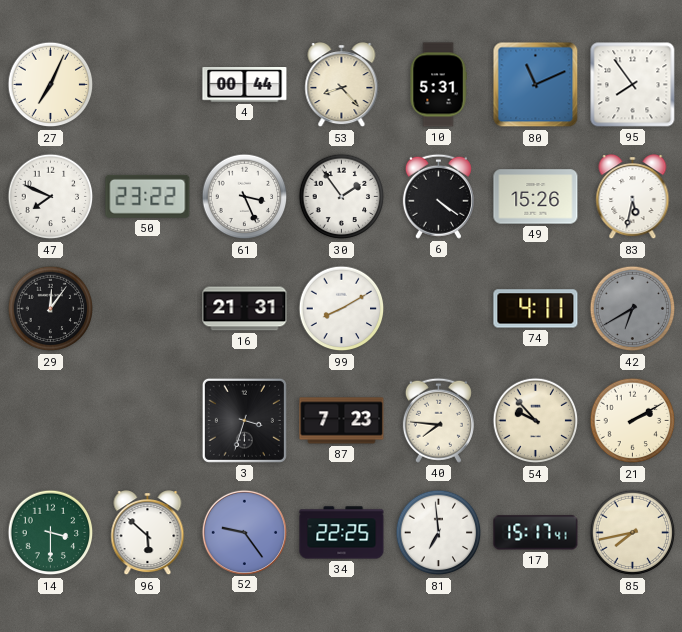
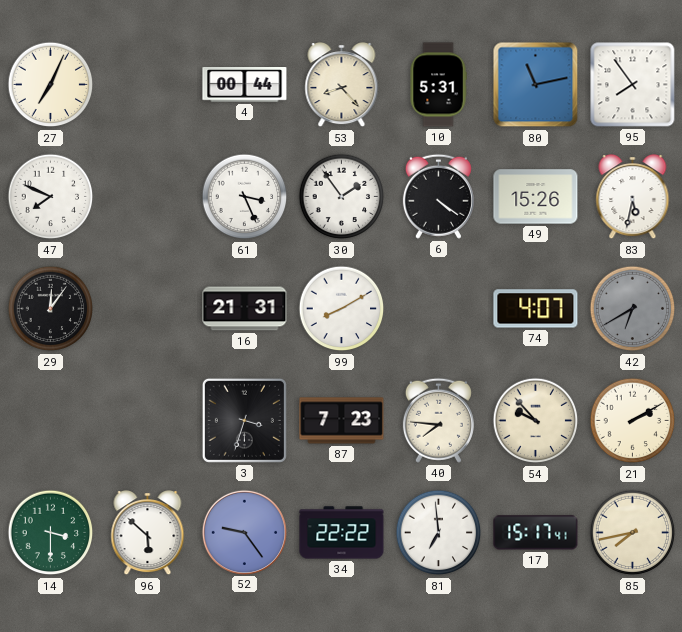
80: 11:11 -> 11:13 (536, 85)
50: 23:22 -> none (148, 196)
74: 4:11 -> 4:07 (536, 309)
34: 22:25 -> 22:22 (342, 533)
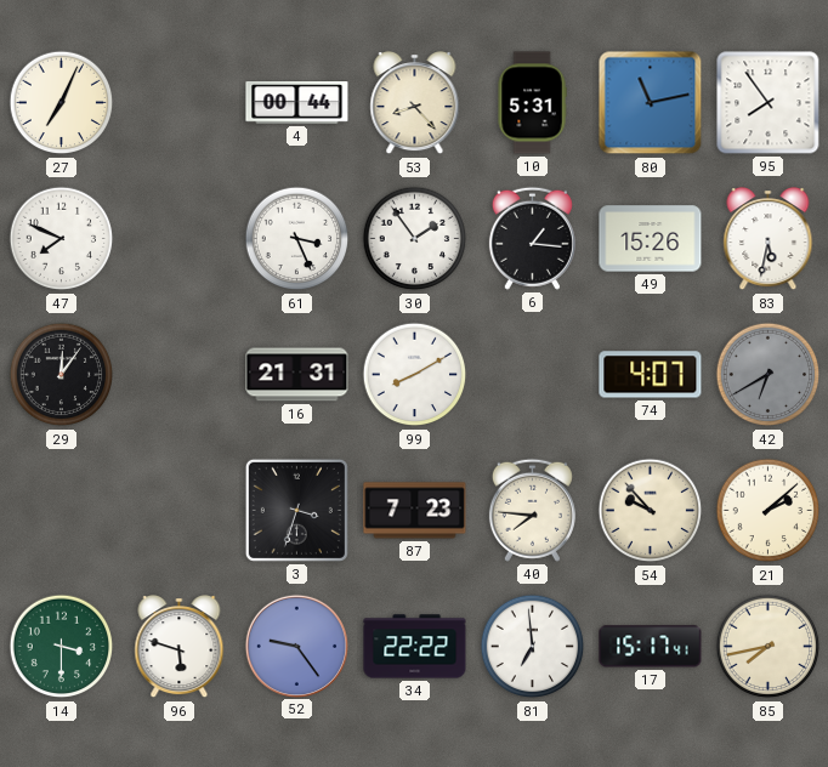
6: 4:21 -> 1:16 (532, 238)
21: 2:10 -> 2:08 (769, 511)
96: 5:52 -> 5:48 (180, 647)
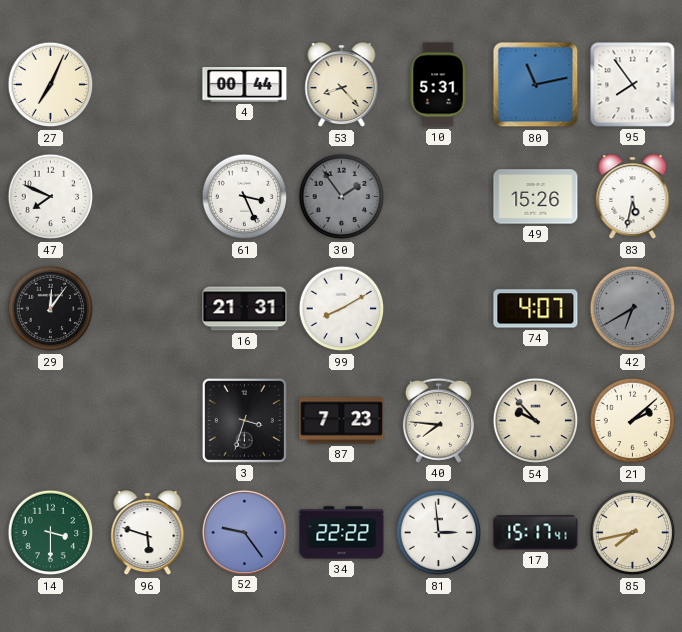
30 dial: white -> grey (342, 197)
6: 1:16 -> none (532, 238)
81: 6:59 -> 2:59 (439, 533)
